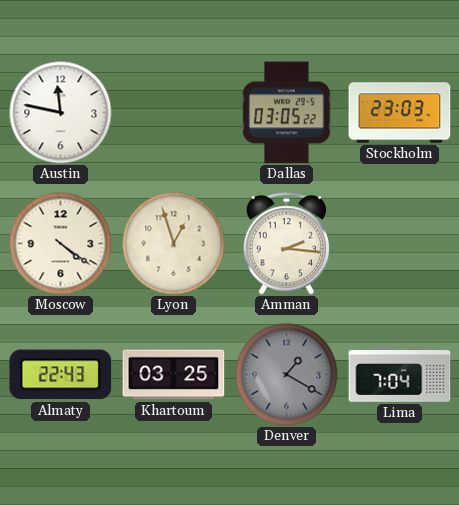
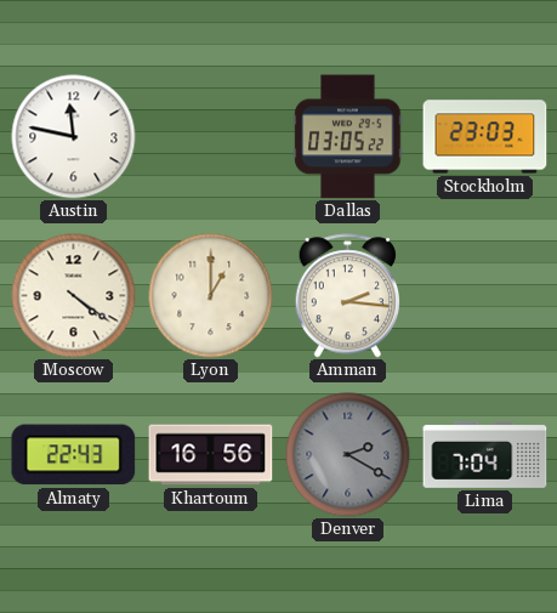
Lyon: 12:57 -> 1:00 (211, 296)
Khartoum: 03:25 -> 16:56 (211, 455)
Denver: 1:20 -> 2:20 (348, 455)
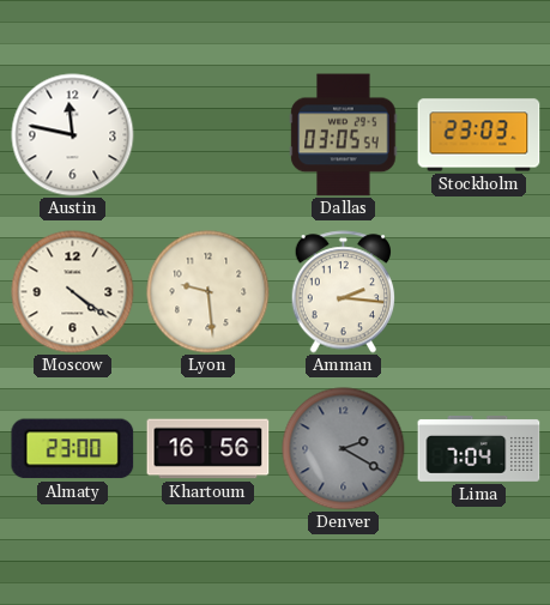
Dallas: 03:05:22 -> 03:05:54 (344, 135)
Lyon: 1:00 -> 9:29 (208, 292)
Almaty: 22:43 -> 23:00 (73, 449)
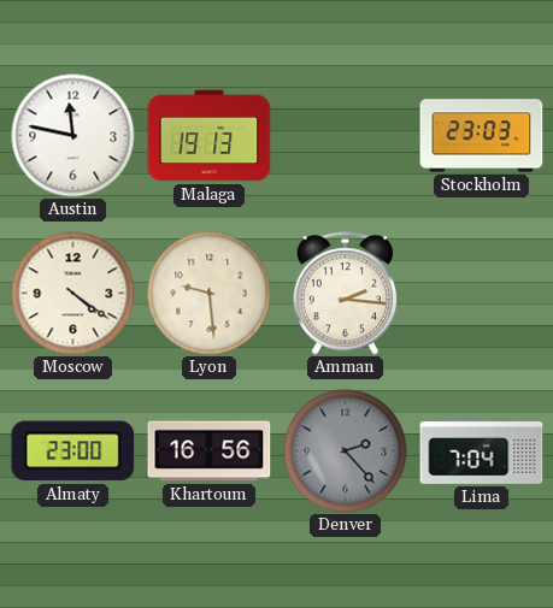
Malaga: none -> 19:13 (210, 136)
Dallas: 03:05 -> none (344, 135)
Denver: 2:20 -> 2:23 (346, 451)
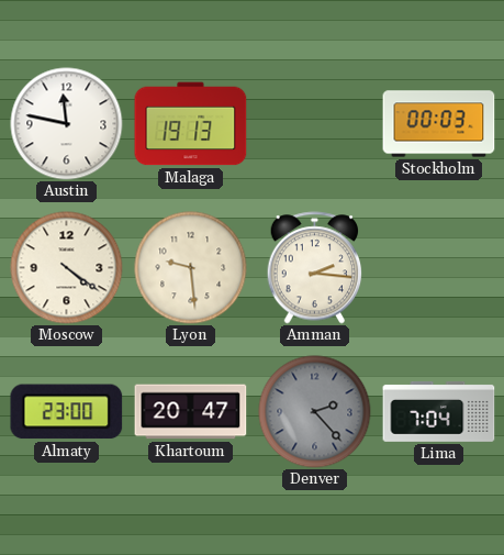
Stockholm: 23:03 -> 00:03 (439, 124)
Khartoum: 16:56 -> 20:47 (191, 412)
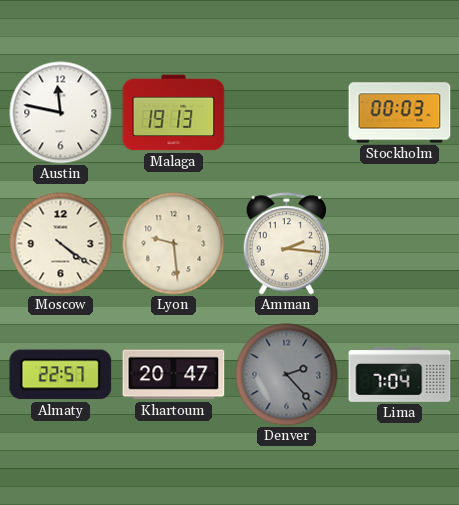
Almaty: 23:00 -> 22:57 (61, 375)
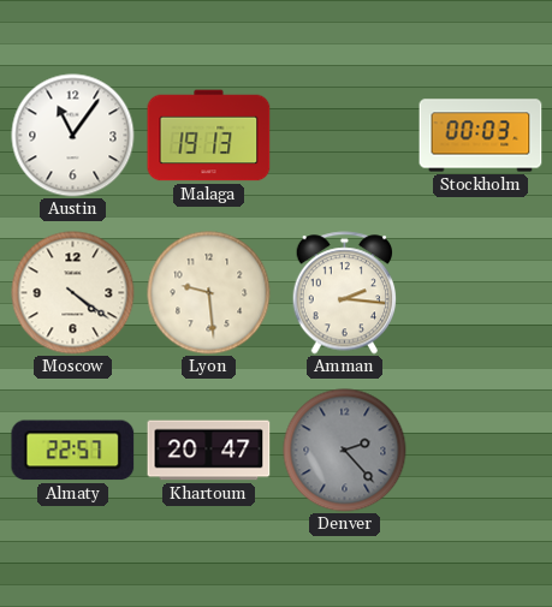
Austin: 11:47 -> 11:06 (73, 136)
Lima: 7:04 -> none (400, 375)
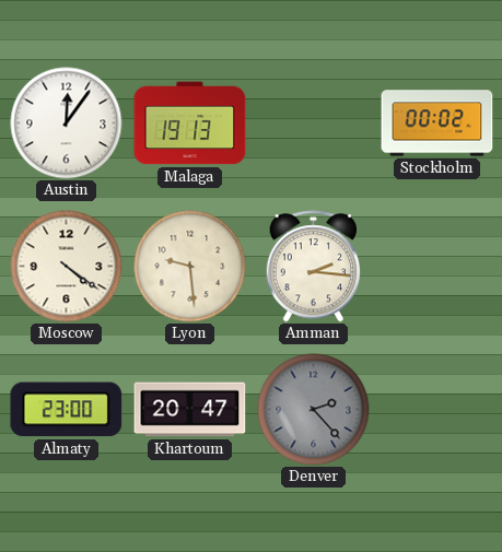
Austin: 11:06 -> 12:06 (67, 124)
Stockholm: 00:03 -> 00:02 (437, 124)
Almaty: 22:57 -> 23:00 (67, 410)
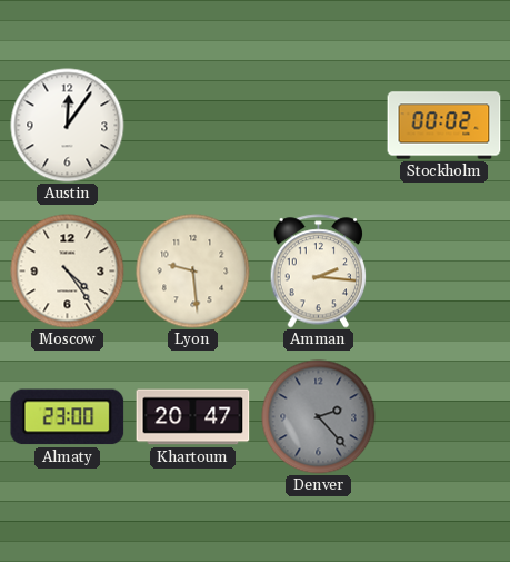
Malaga: 19:13 -> none (190, 124)
Moscow: 4:21 -> 4:24 (68, 272)
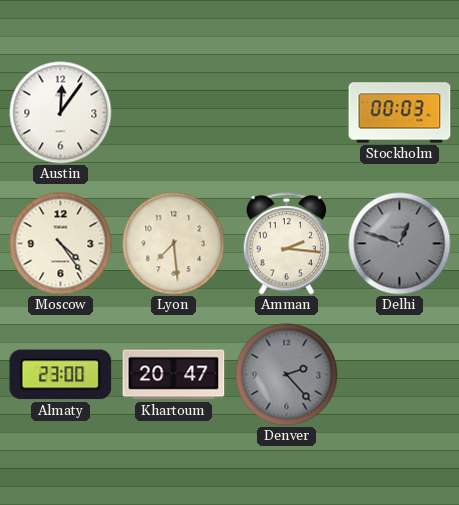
Stockholm: 00:02 -> 00:03 (400, 113)
Lyon: 9:29 -> 7:29 (174, 244)
Delhi: none -> 12:48 (400, 244)
